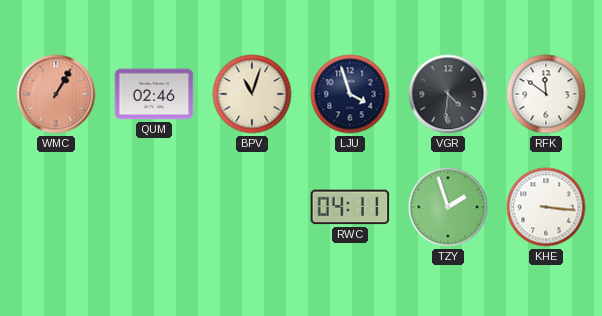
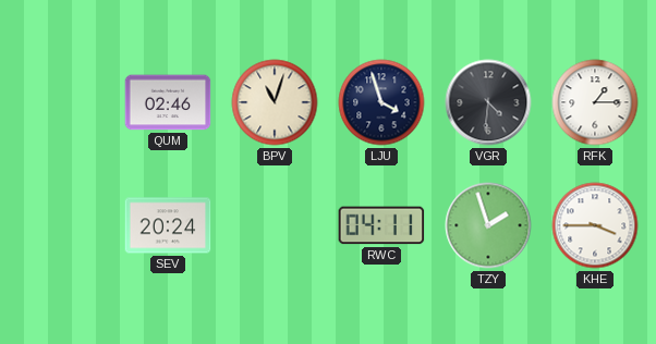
WMC: 1:05 -> none (56, 94)
RFK: 11:51 -> 1:15 (595, 102)
SEV: none -> 20:24 (168, 225)
KHE: 3:16 -> 3:45 (595, 225)
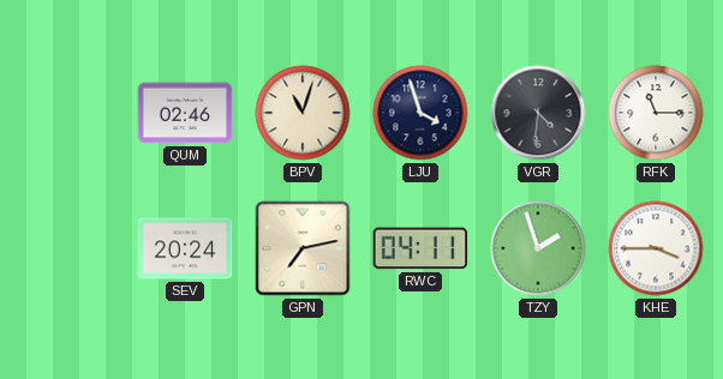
RFK: 1:15 -> 11:15 (656, 113)
GPN: none -> 7:13 (303, 248)
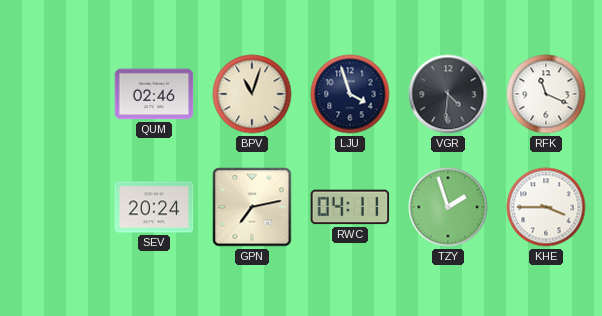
RFK: 11:15 -> 11:19 (546, 94)
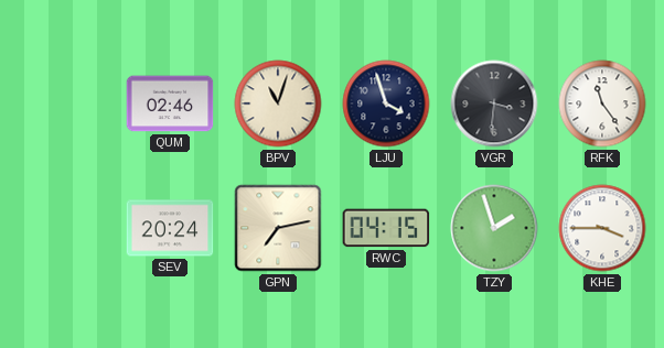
VGR: 4:31 -> 3:31 (494, 104)
RFK: 11:19 -> 11:24 (602, 104)
RWC: 04:11 -> 04:15 (386, 228)
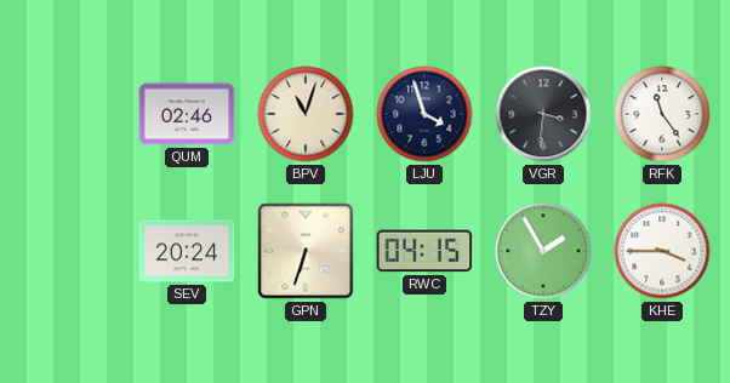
GPN: 7:13 -> 6:33 (306, 251)
TZY: 1:57 -> 1:55 (543, 251)
